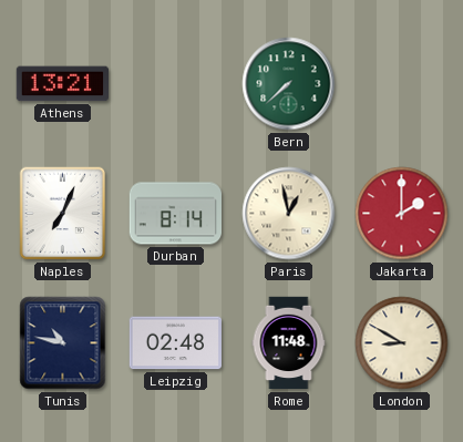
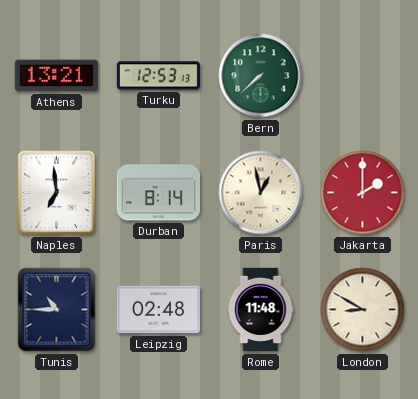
Turku: none -> 12:53 (159, 76)
Naples: 7:04 -> 6:59 (57, 193)
Tunis: 10:47 -> 10:45 (57, 310)
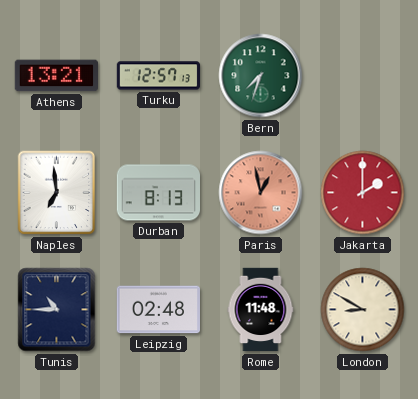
Turku: 12:53 -> 12:57 (159, 76)
Bern: 7:38 -> 7:33 (261, 76)
Durban: 8:14 -> 8:13 (159, 193)
Paris dial: cream -> salmon (261, 193)
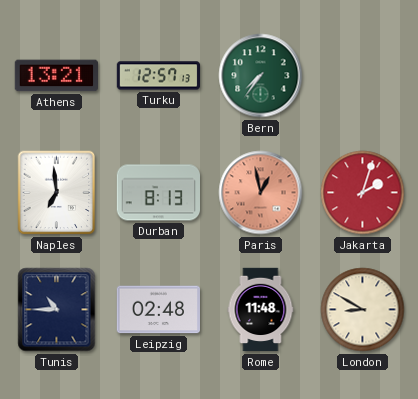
Bern: 7:33 -> 7:36 (261, 76)
Jakarta: 2:00 -> 2:03 (363, 193)
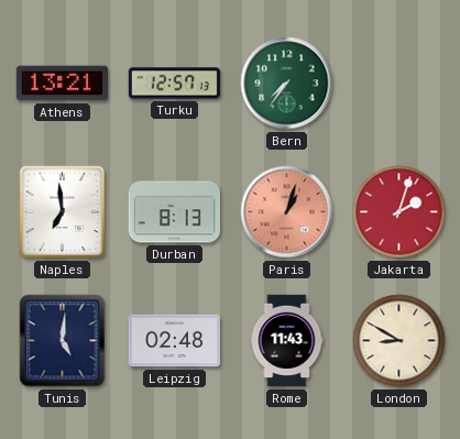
Paris: 12:58 -> 1:03 (287, 212)
Tunis: 10:45 -> 5:01 (63, 341)
Rome: 11:48 -> 11:43 (287, 341)
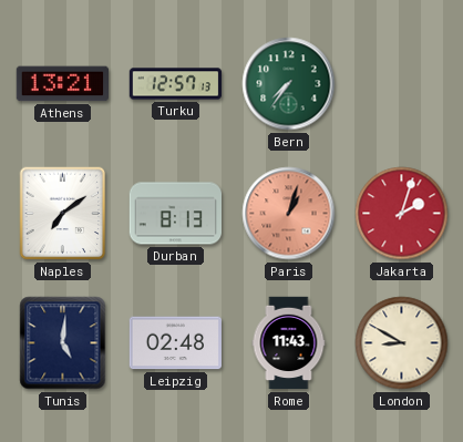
Naples: 6:59 -> 7:09 (63, 214)
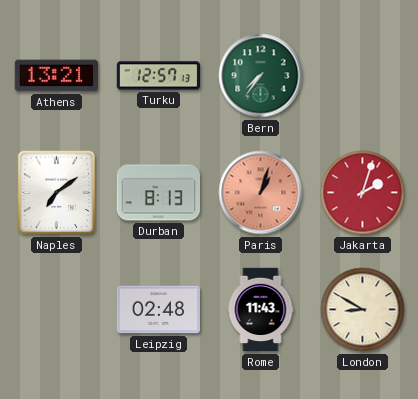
Tunis: 5:01 -> none (63, 343)
